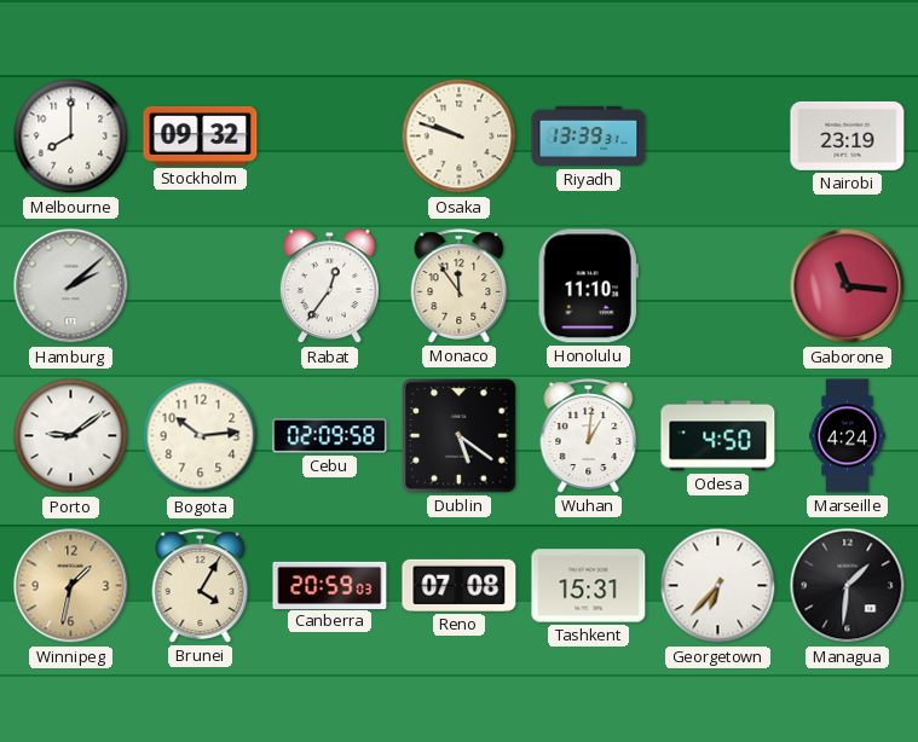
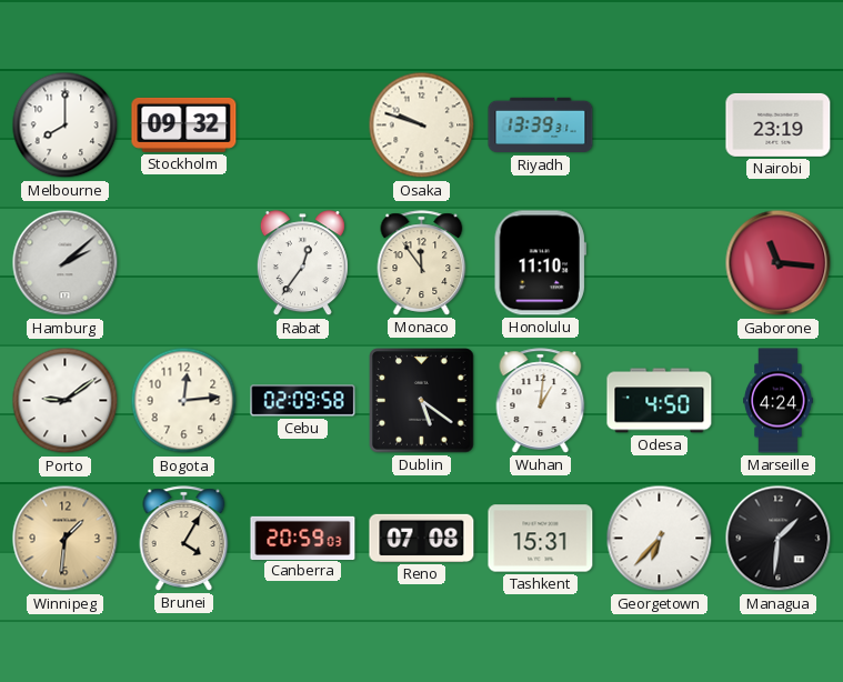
Bogota: 10:14 -> 12:14 (184, 401)
Winnipeg: 1:32 -> 1:31 (66, 539)
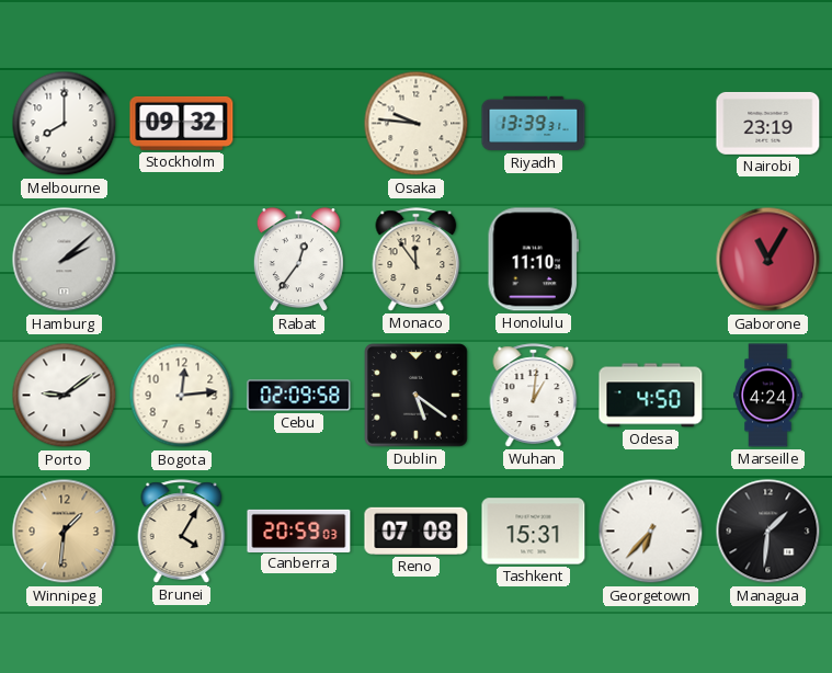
Osaka: 9:48 -> 9:46 (417, 124)
Gaborone: 11:16 -> 11:05 (768, 260)
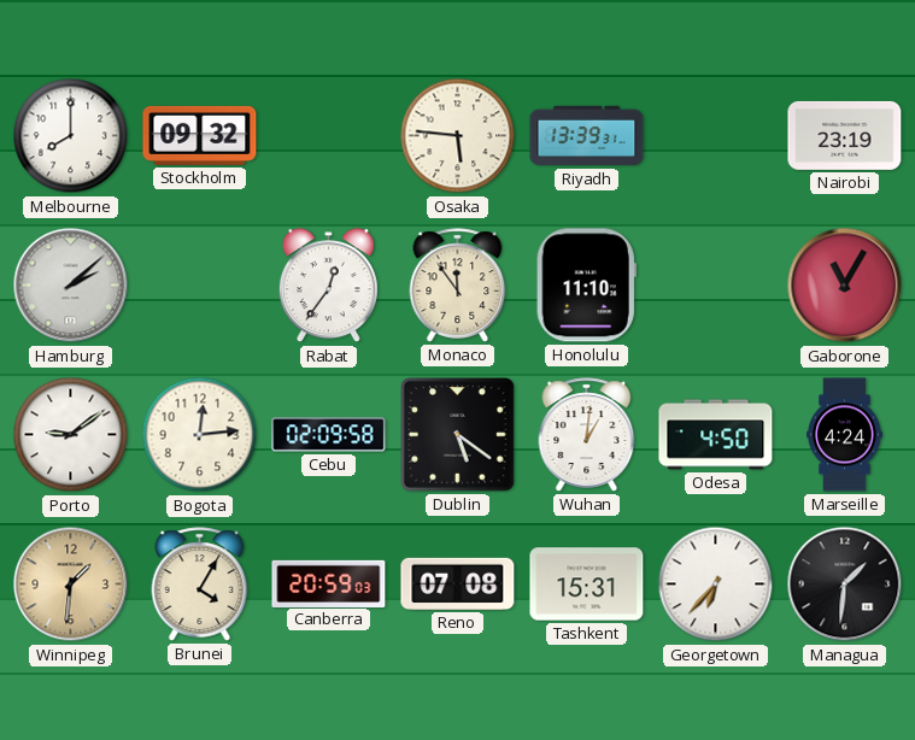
Osaka: 9:46 -> 5:46 (458, 136)
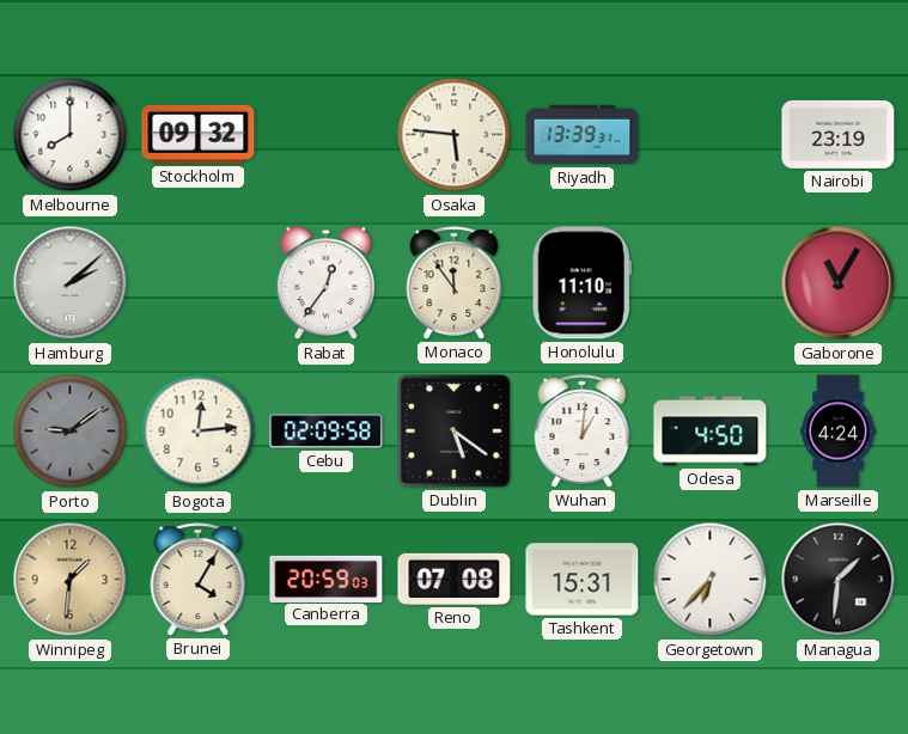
Porto dial: white -> grey (71, 432)
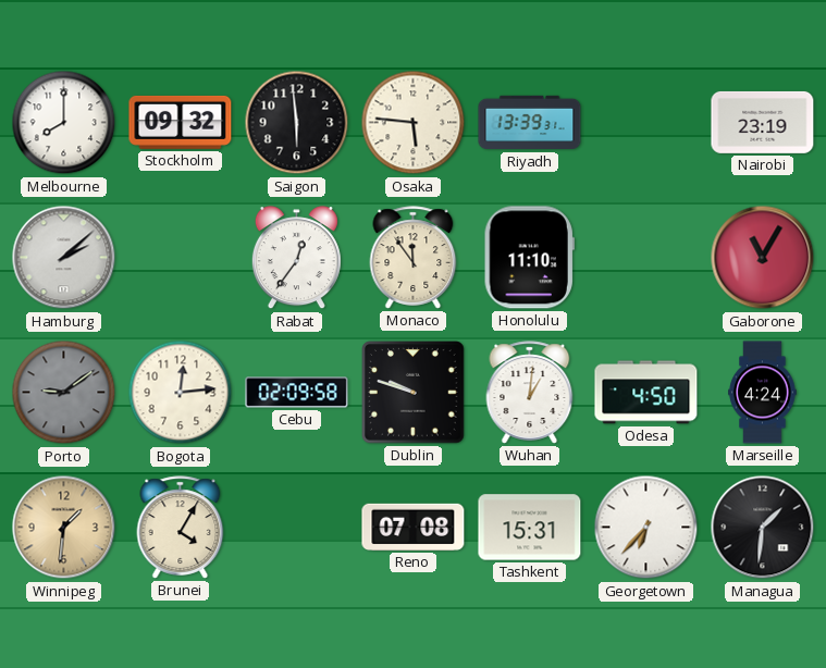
Saigon: none -> 5:59 (297, 123)
Dublin: 5:21 -> 9:48 (414, 393)
Canberra: 20:59 -> none (327, 579)
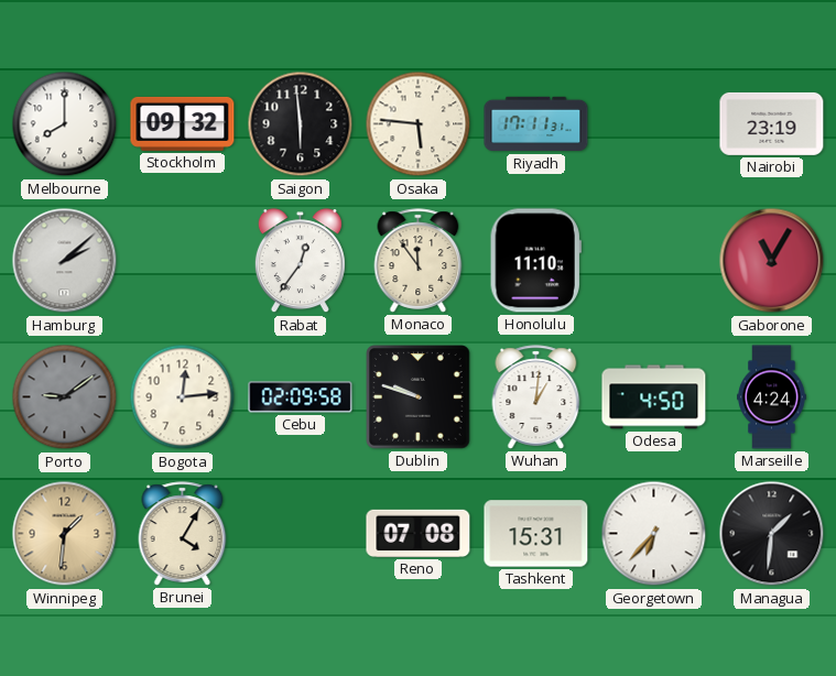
Riyadh: 13:39 -> 17:11 (536, 124)
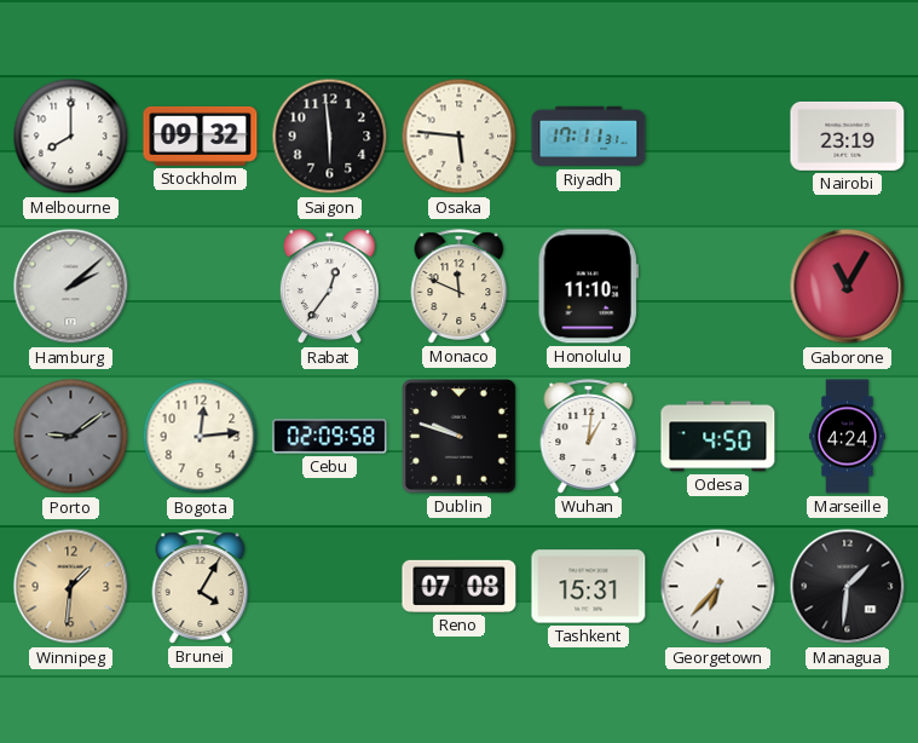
Monaco: 11:54 -> 11:49 (460, 287)
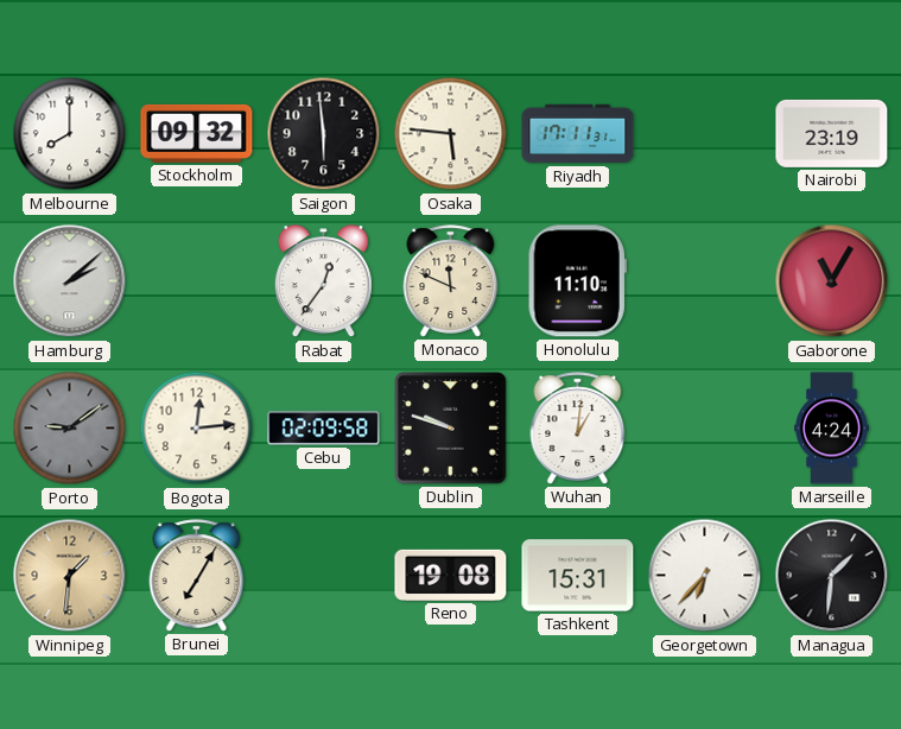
Odesa: 4:50 -> none (718, 437)
Brunei: 4:05 -> 7:05 (197, 576)
Reno: 07:08 -> 19:08 (451, 575)
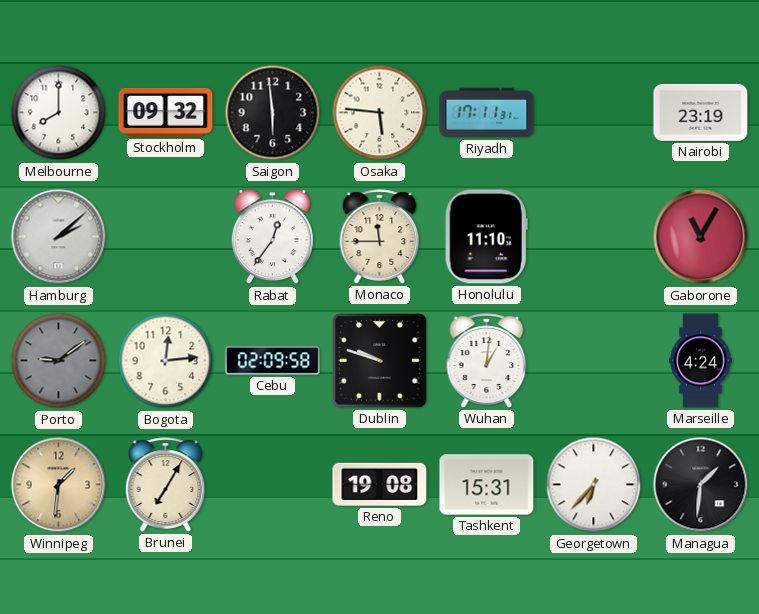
Monaco: 11:49 -> 11:45 (380, 237)
